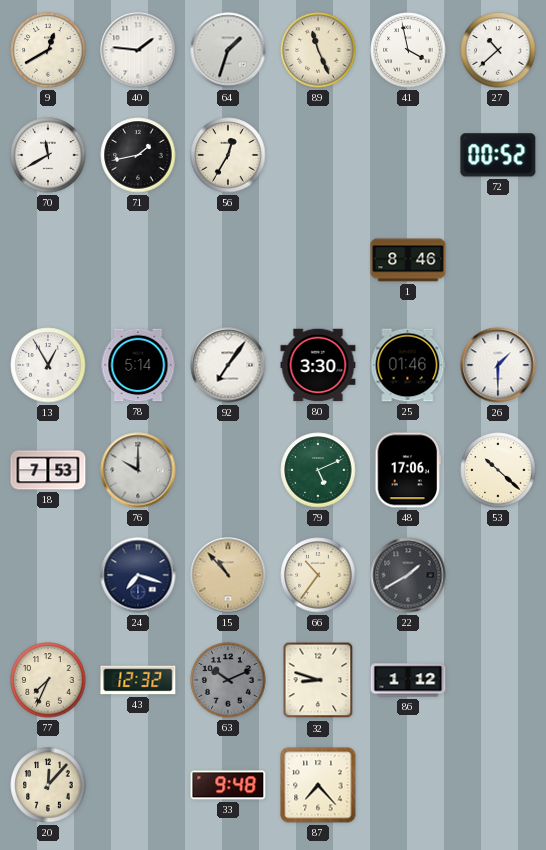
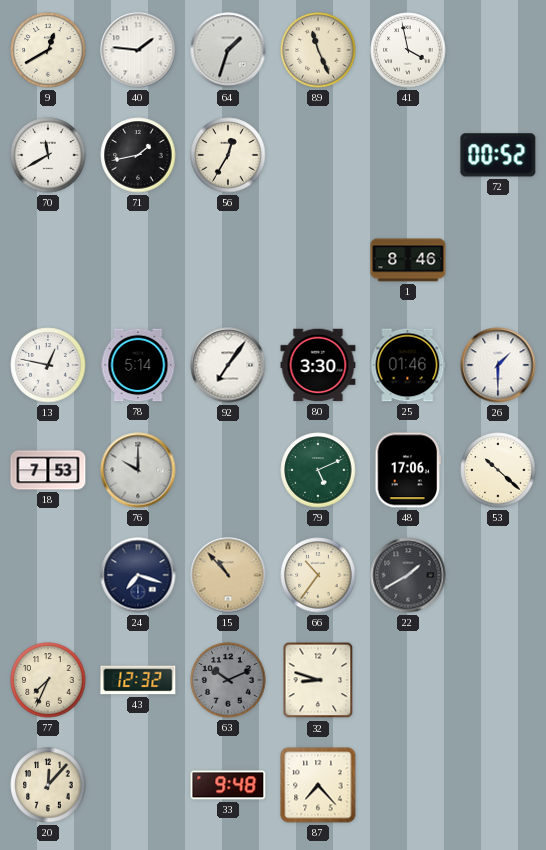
27: 10:38 -> none (498, 50)
13: 12:55 -> 12:47 (48, 365)
86: 1:12 -> none (408, 680)
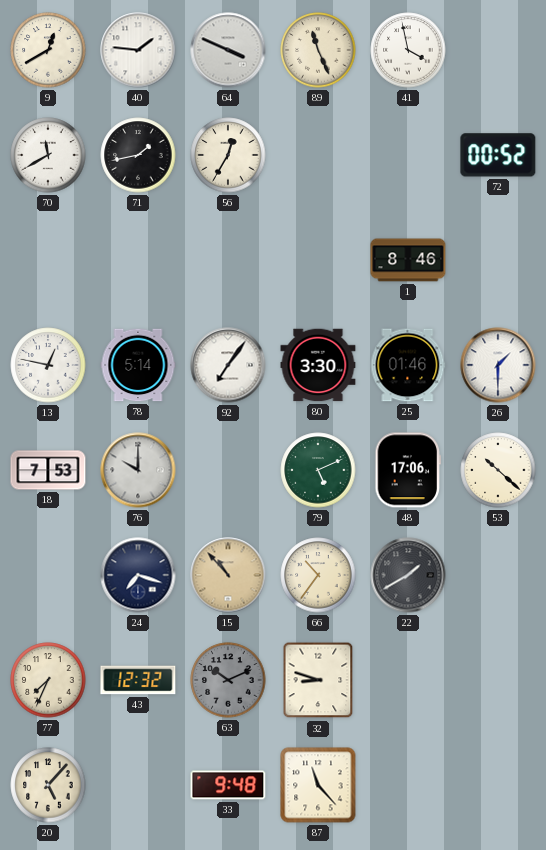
64: 1:33 -> 3:49 (228, 50)
20: 12:07 -> 5:07 (48, 785)
87: 7:23 -> 11:23 (318, 785)
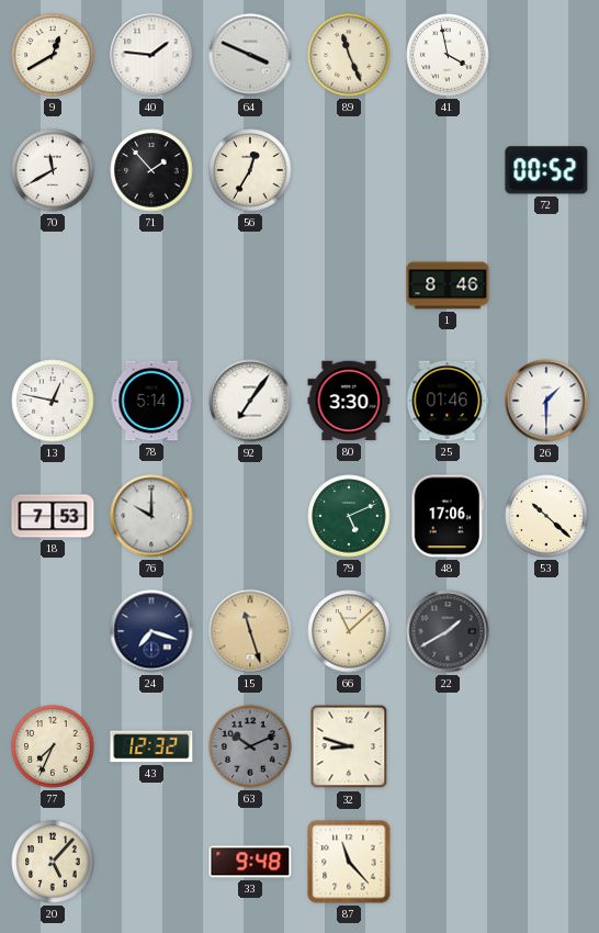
71: 1:43 -> 1:53 (151, 170)
15: 10:53 -> 11:27 (250, 631)
66: 10:36 -> 11:08 (349, 631)
